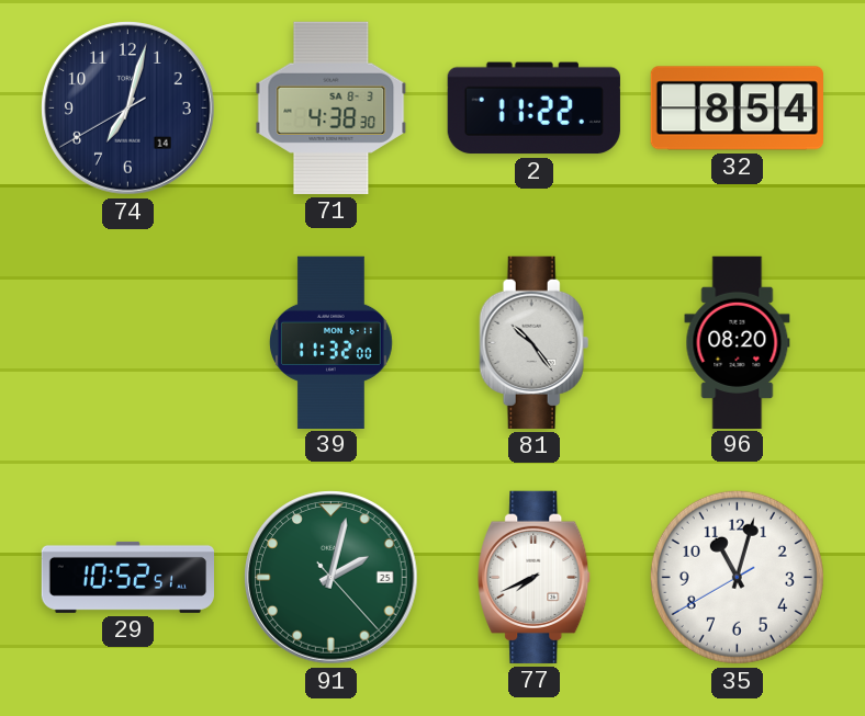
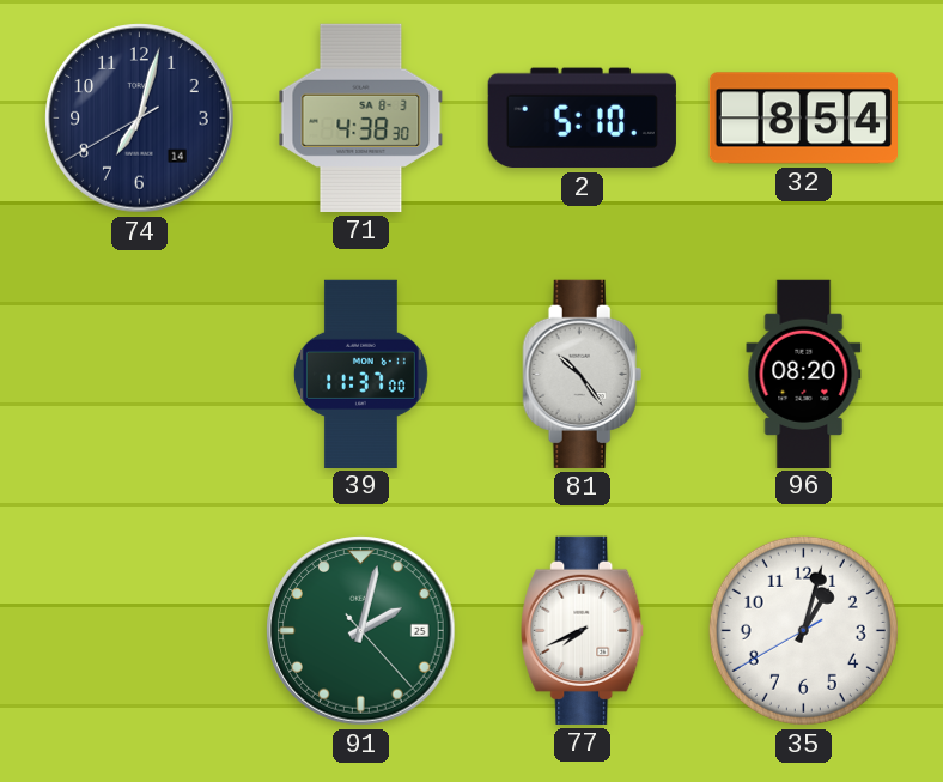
2: 11:22 -> 5:10 (582, 119)
39: 11:32 -> 11:37 (360, 374)
29: 10:52 -> none (127, 577)
35: 11:02 -> 1:02 (803, 630)
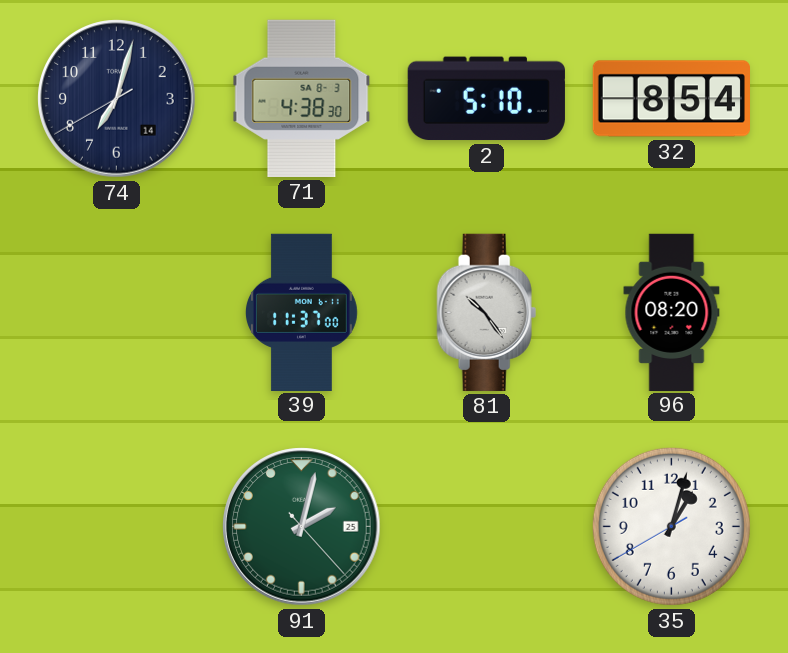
77: 7:41 -> none (583, 630)
